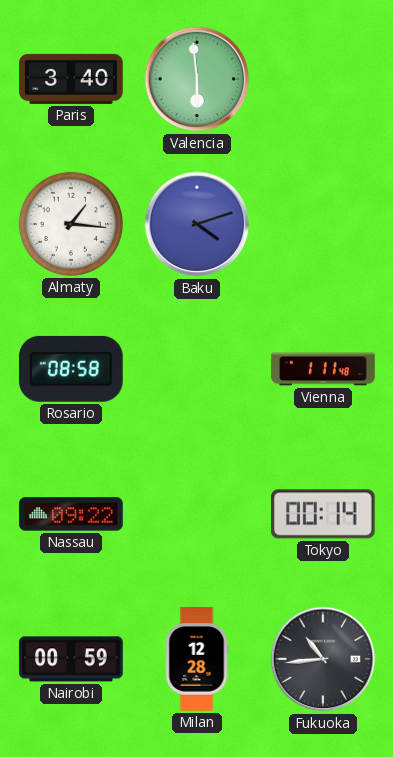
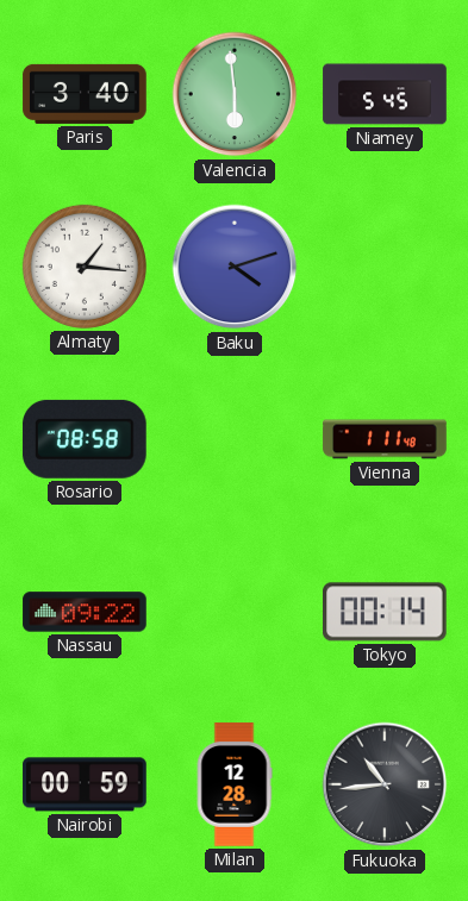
Niamey: none -> 5:45 (385, 94)
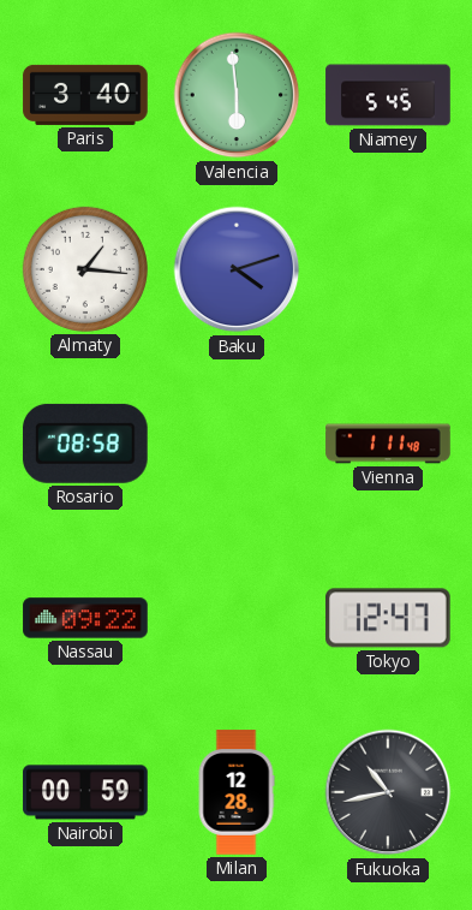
Tokyo: 00:14 -> 12:47 (389, 618)
Fukuoka: 10:44 -> 10:43 (388, 792)
